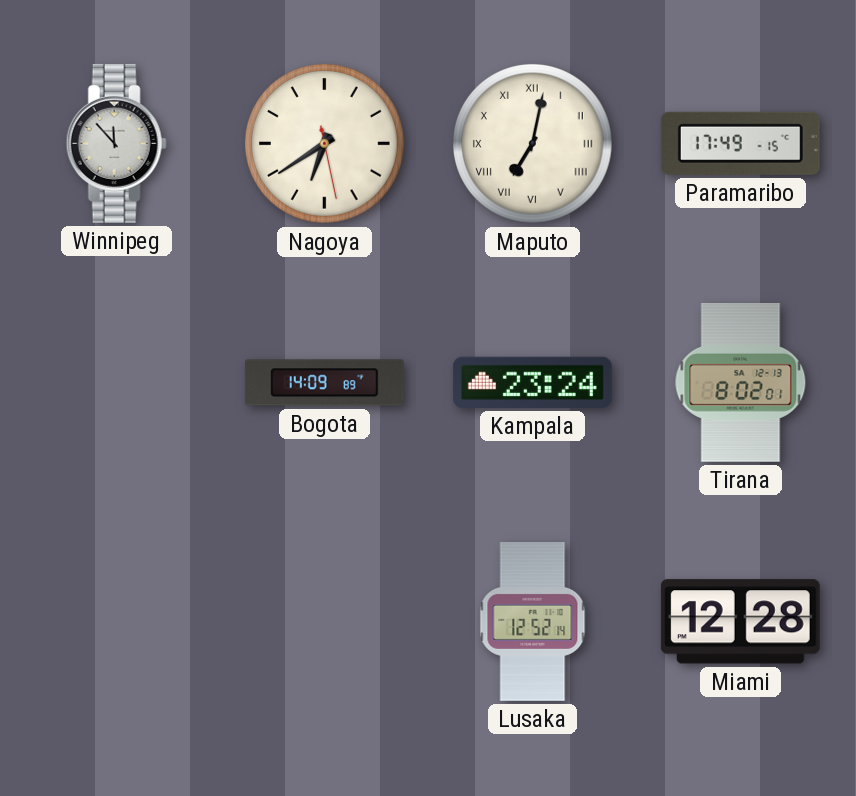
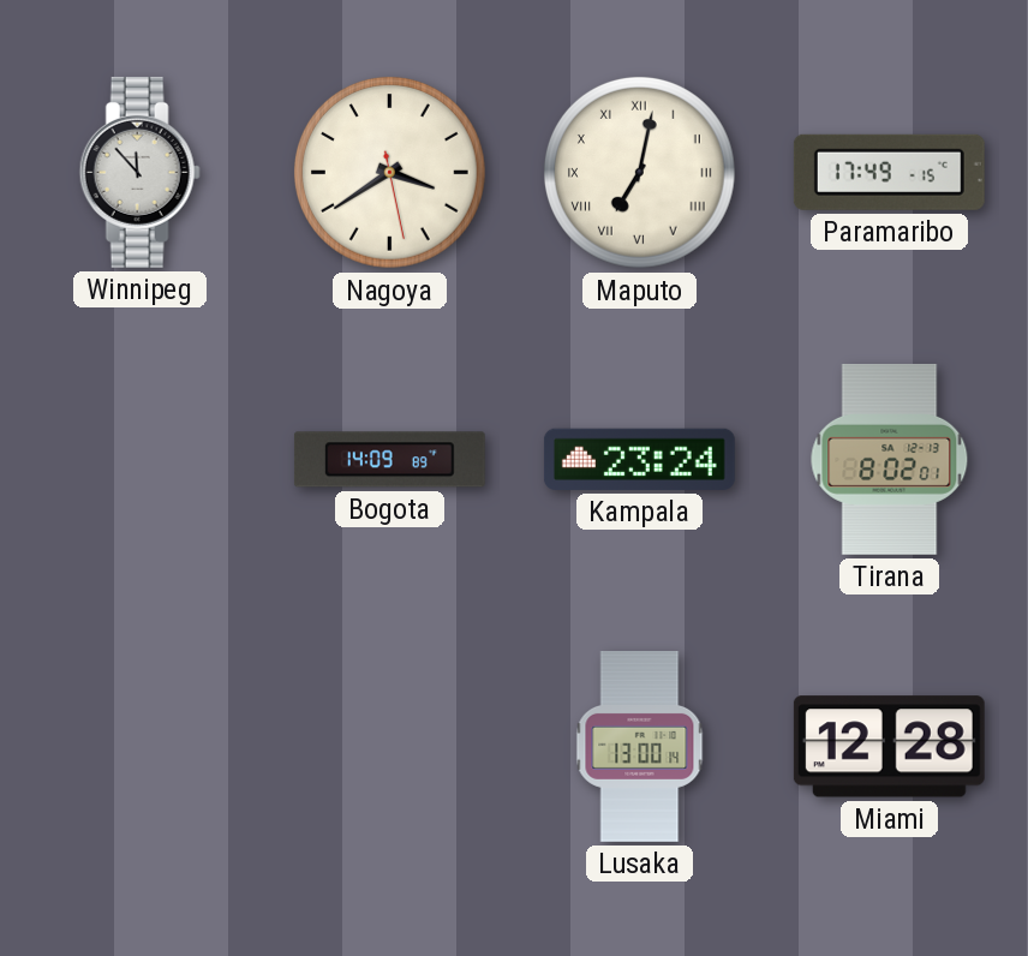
Nagoya: 6:39 -> 3:39 (390, 173)
Lusaka: 12:52 -> 13:00 (640, 747)
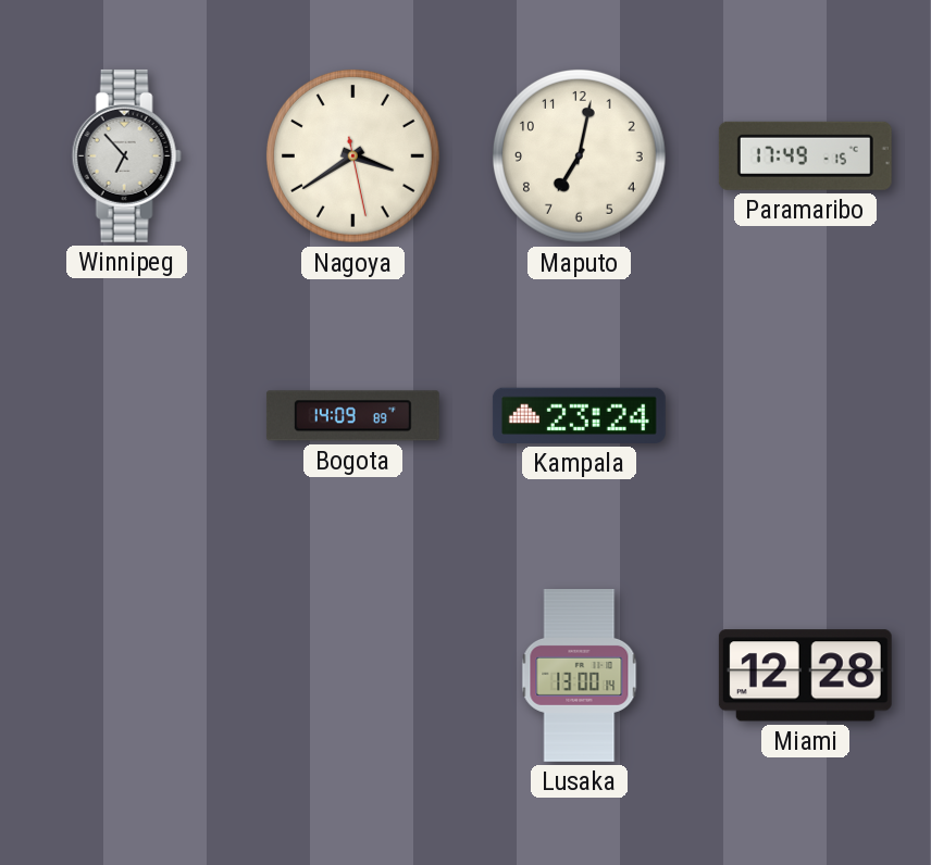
Winnipeg: 11:53 -> 6:53 (126, 155)
Maputo numerals: Roman -> Arabic (580, 156)
Tirana: 8:02 -> none (890, 459)
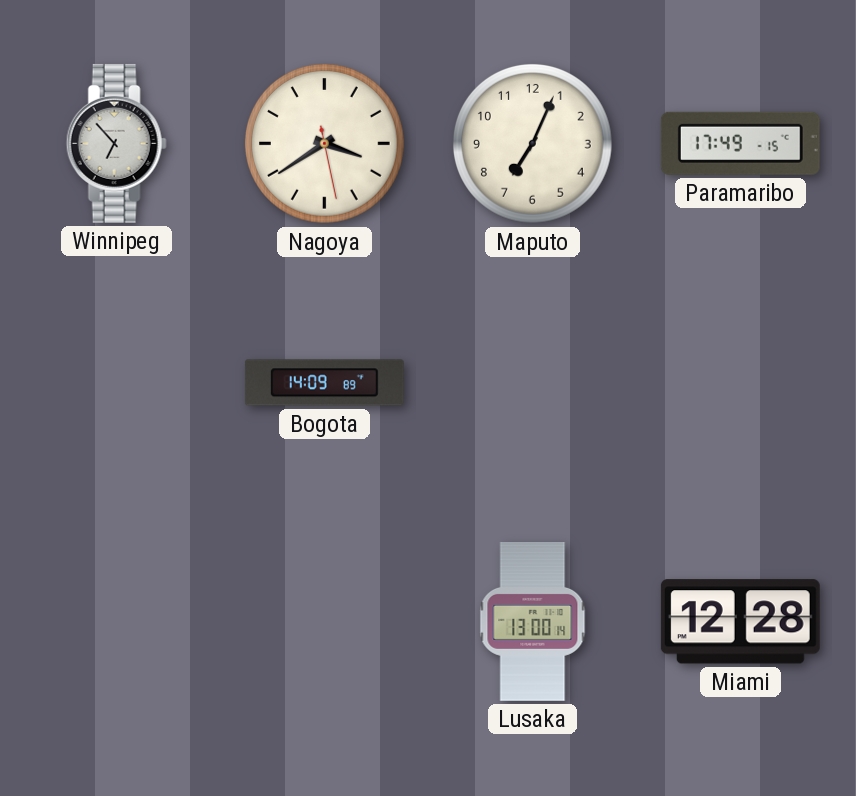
Maputo: 7:02 -> 7:04 (533, 144)
Kampala: 23:24 -> none (579, 415)
